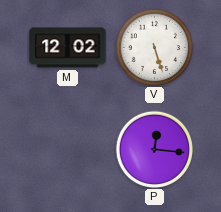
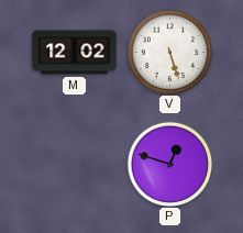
P: 12:16 -> 12:48 (169, 164)
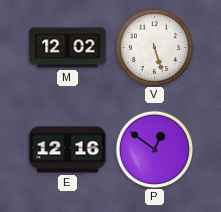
E: none -> 12:16 (68, 150)
P: 12:48 -> 12:51 (154, 149)
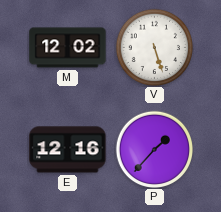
P: 12:51 -> 1:37 (154, 149)
